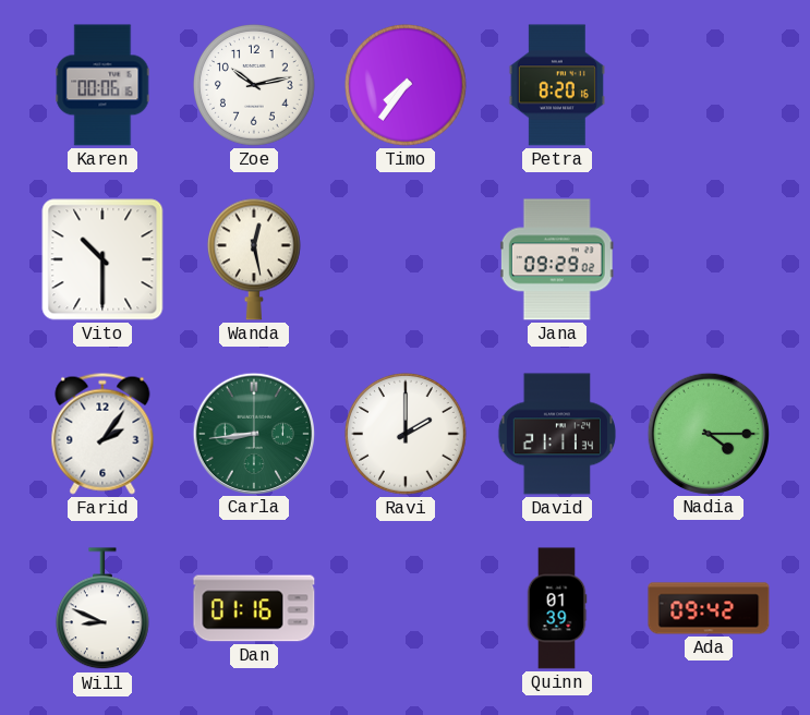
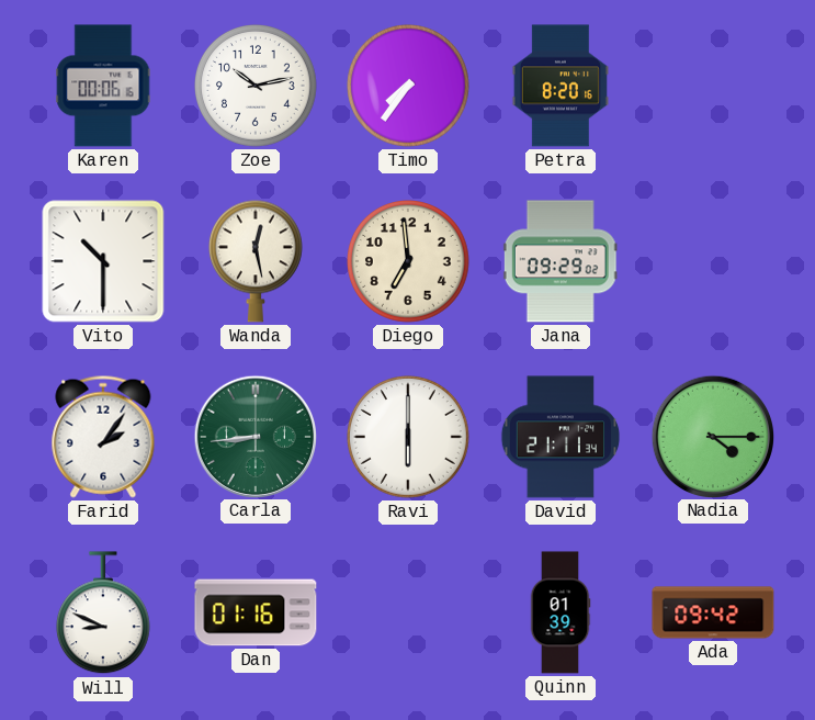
Diego: none -> 6:59 (409, 262)
Ravi: 2:00 -> 6:00 (409, 438)
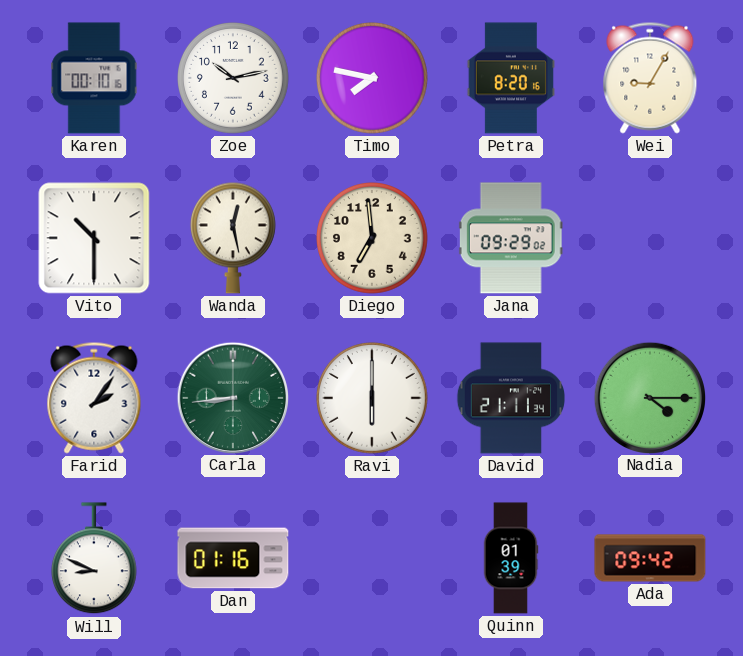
Karen: 00:06 -> 00:10 (94, 78)
Timo: 7:36 -> 7:47 (373, 79)
Wei: none -> 9:05 (650, 78)
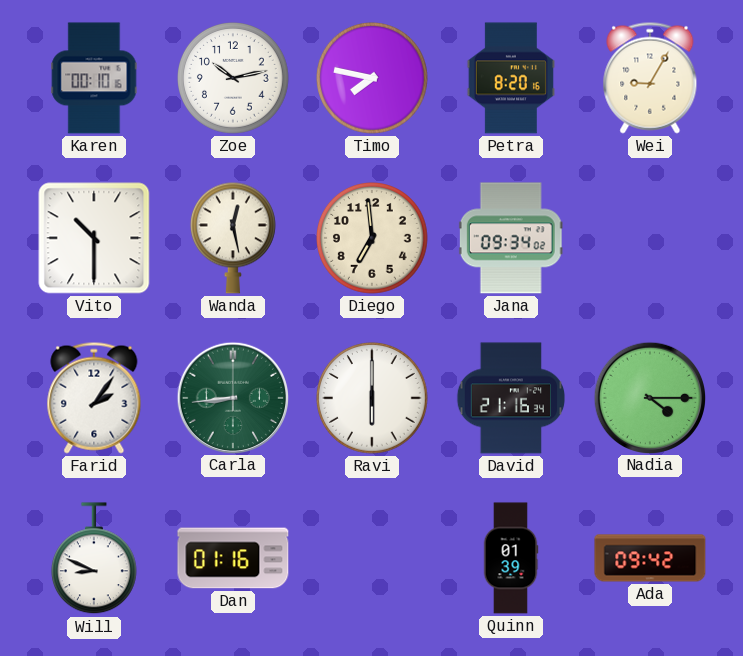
Jana: 09:29 -> 09:34 (511, 238)
David: 21:11 -> 21:16 (511, 398)
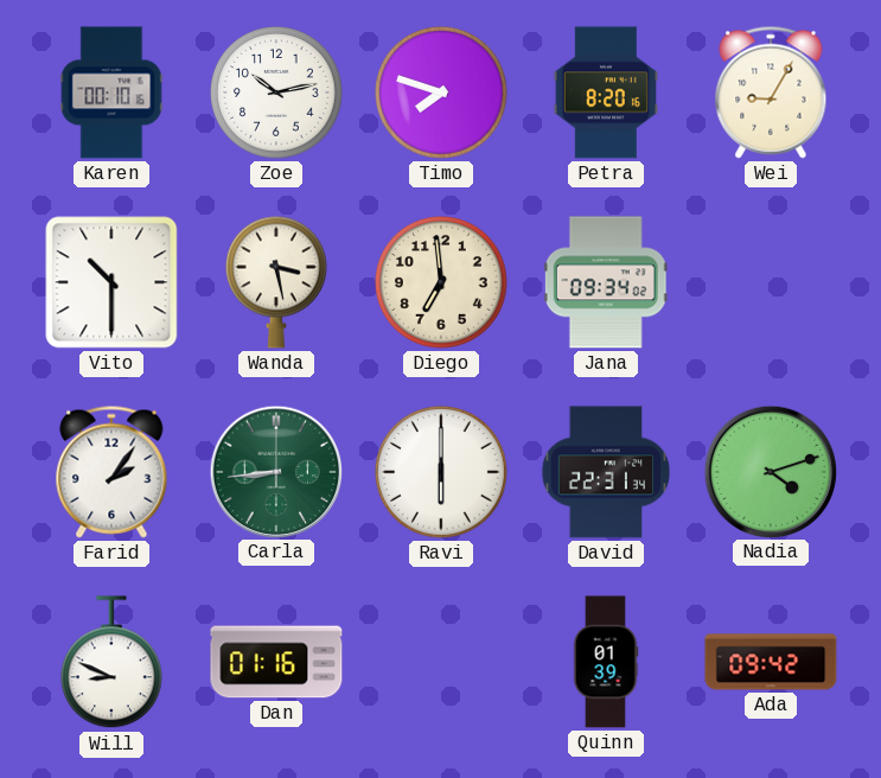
Timo: 7:47 -> 7:48 (442, 94)
Wanda: 12:28 -> 3:28 (276, 282)
David: 21:16 -> 22:31 (606, 472)
Nadia: 4:15 -> 4:12 (770, 471)
